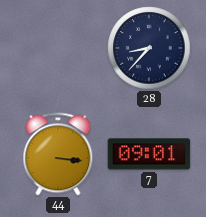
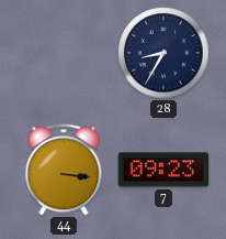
28: 8:37 -> 8:35 (163, 53)
7: 09:01 -> 09:23 (163, 170)
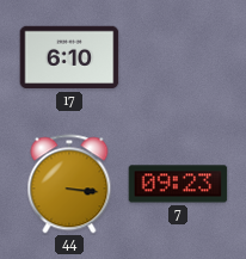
17: none -> 6:10 (69, 57)
28: 8:35 -> none (163, 53)
